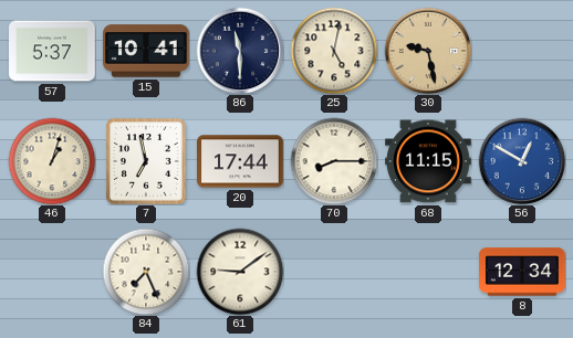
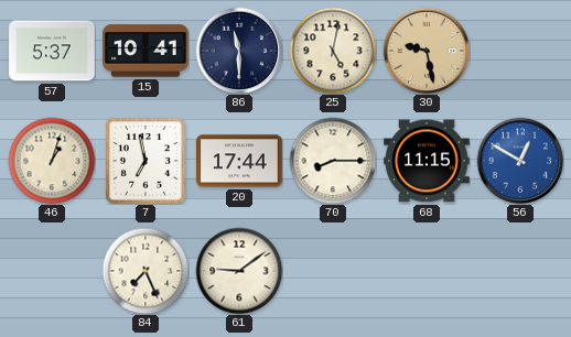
8: 12:34 -> none (522, 272)
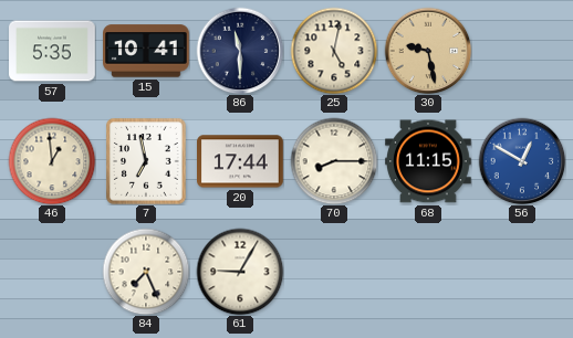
57: 5:37 -> 5:35 (52, 51)
46: 1:03 -> 12:59 (52, 161)
61: 9:09 -> 9:05 (240, 272)
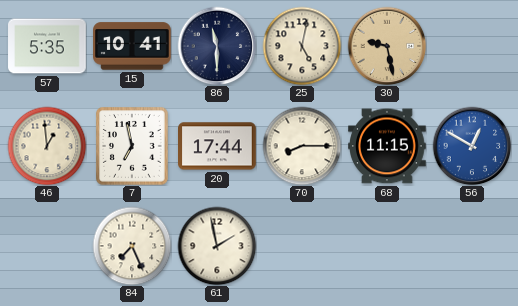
61: 9:05 -> 1:58 (217, 246)
